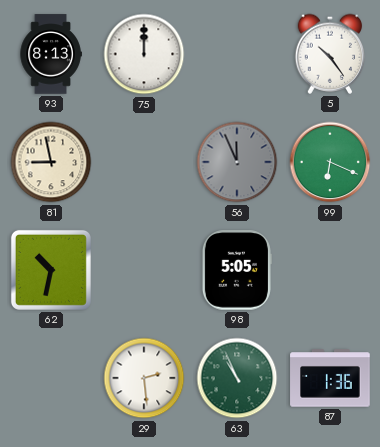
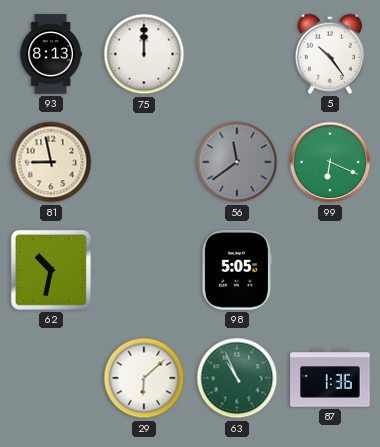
56: 11:56 -> 11:39 (237, 162)
29: 2:29 -> 6:08 (144, 378)
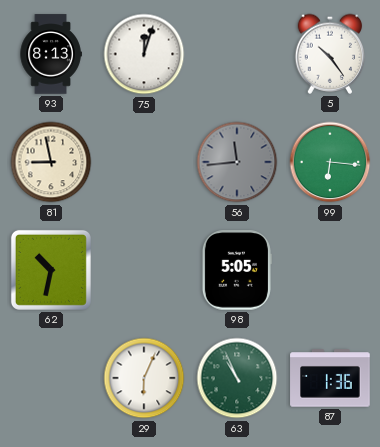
75: 12:00 -> 12:03 (144, 54)
56: 11:39 -> 11:44 (237, 162)
99: 6:19 -> 6:16 (330, 162)
29: 6:08 -> 6:04 (144, 378)
